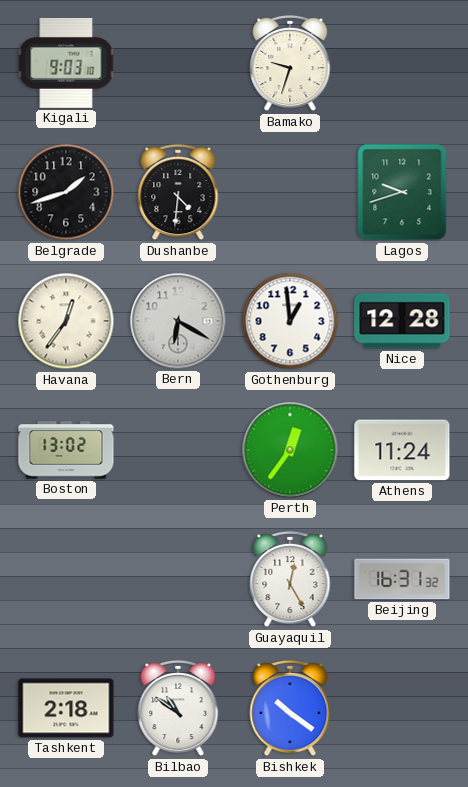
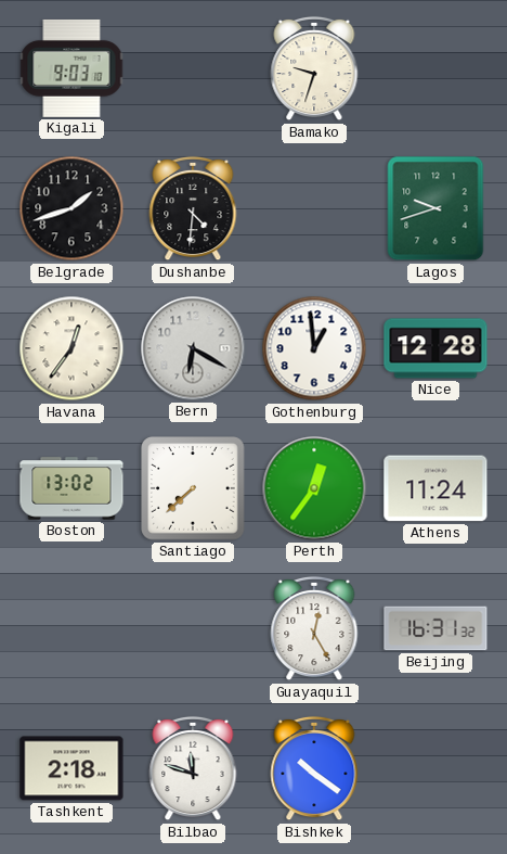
Santiago: none -> 7:38 (193, 488)
Bilbao: 10:51 -> 11:48 (193, 768)
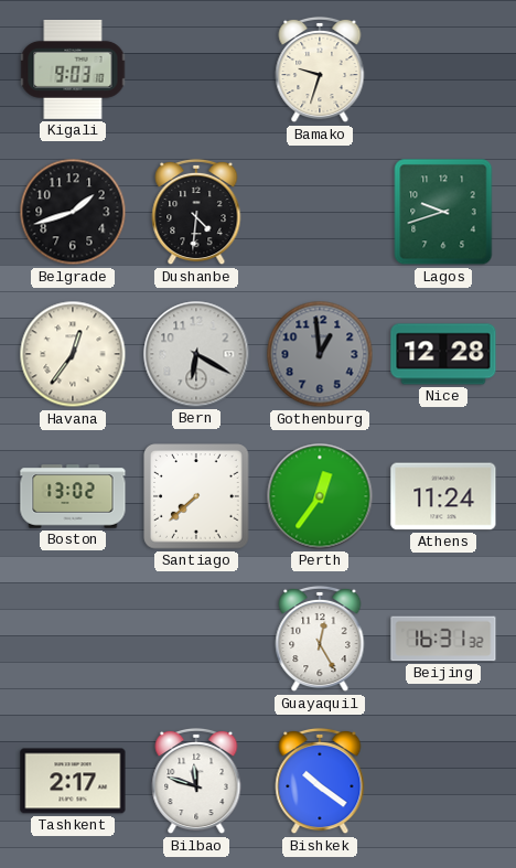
Gothenburg dial: white -> grey (320, 354)
Tashkent: 2:18 -> 2:17 (73, 781)
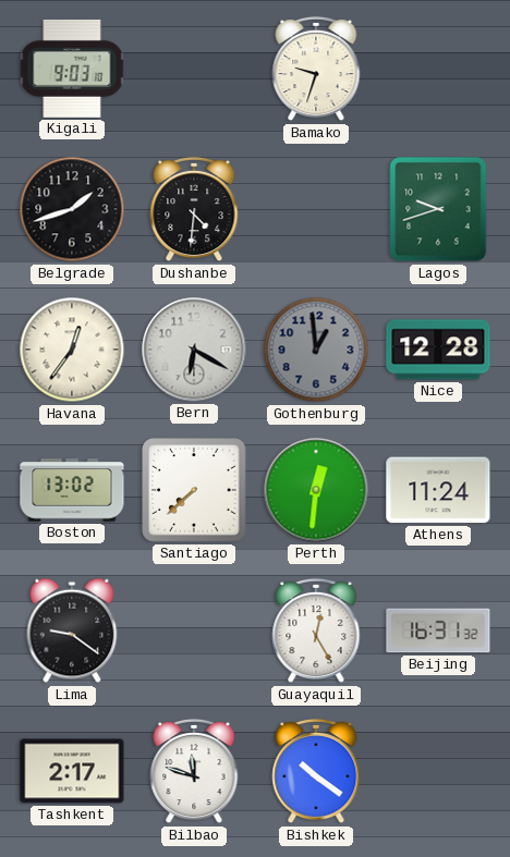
Perth: 12:36 -> 12:31 (316, 490)
Lima: none -> 9:21 (72, 630)
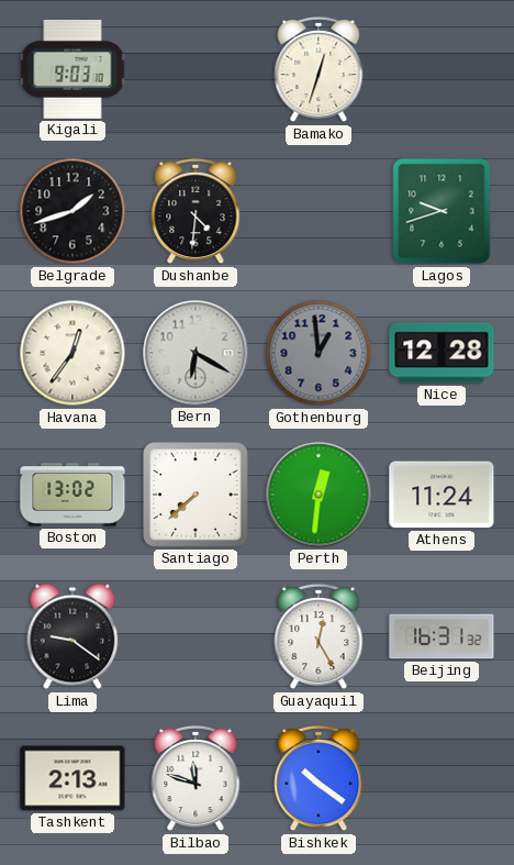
Bamako: 9:33 -> 12:33 (319, 69)
Tashkent: 2:17 -> 2:13 (72, 778)
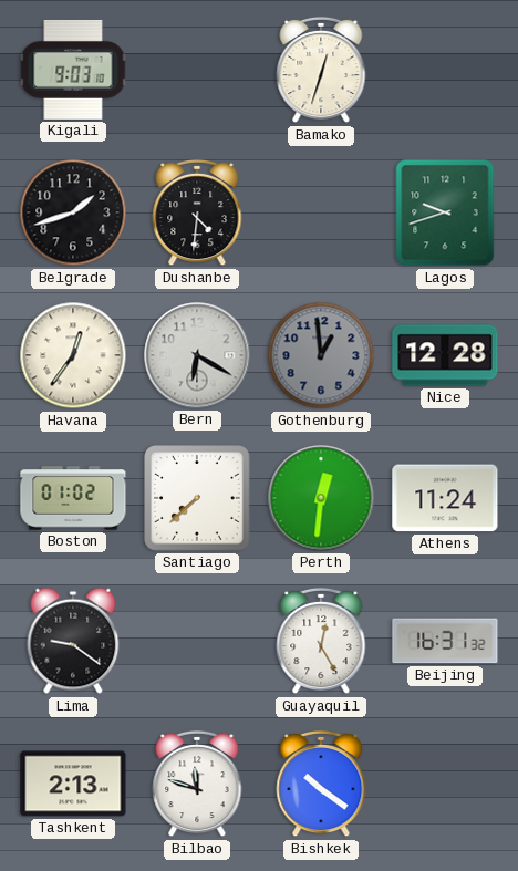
Boston: 13:02 -> 01:02 (73, 498)
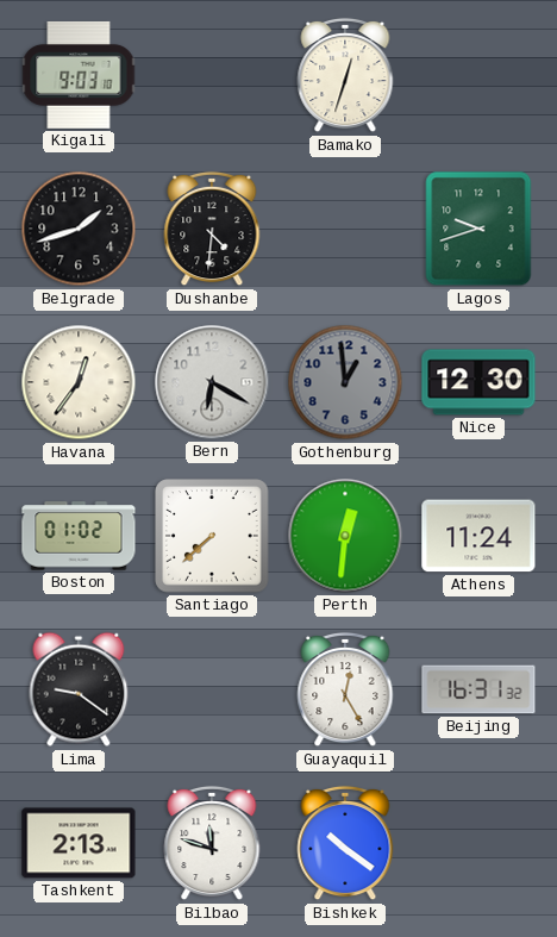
Nice: 12:28 -> 12:30 (478, 382)
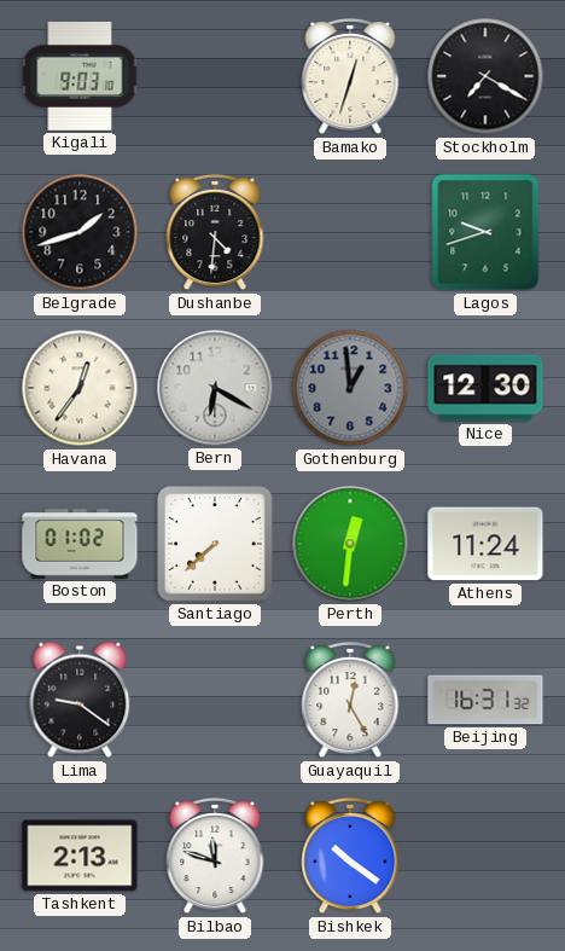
Stockholm: none -> 7:20 (485, 76)
